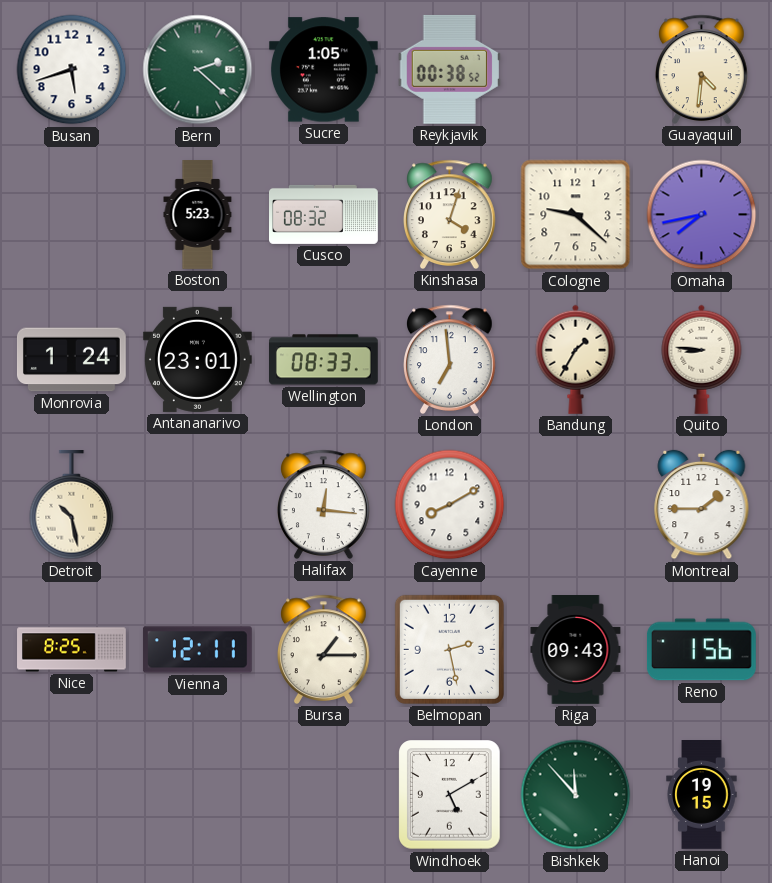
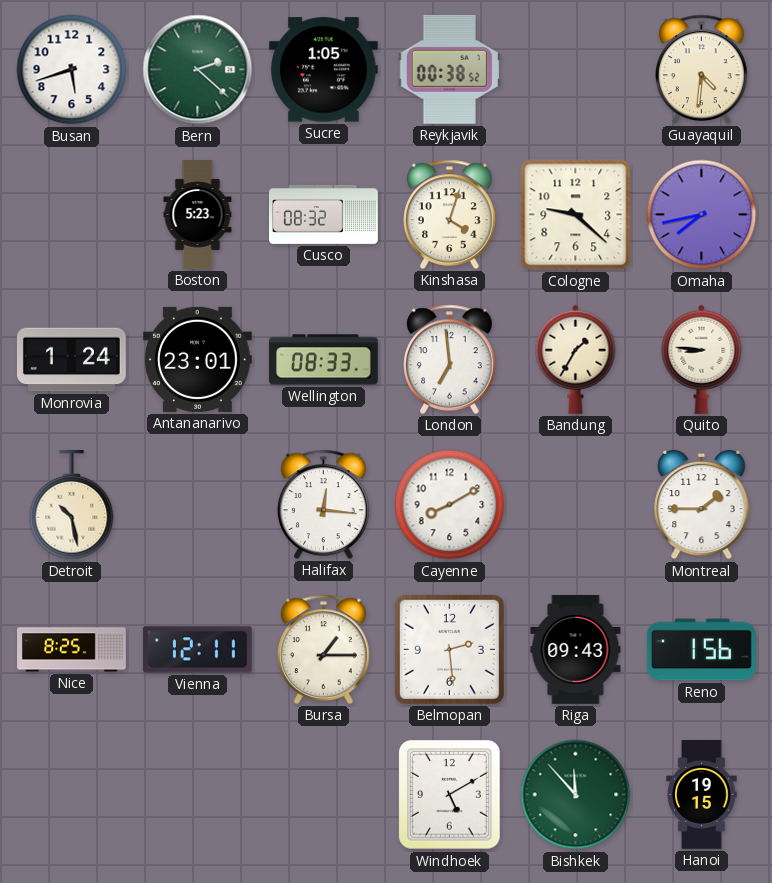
Belmopan: 2:28 -> 2:29 (449, 649)
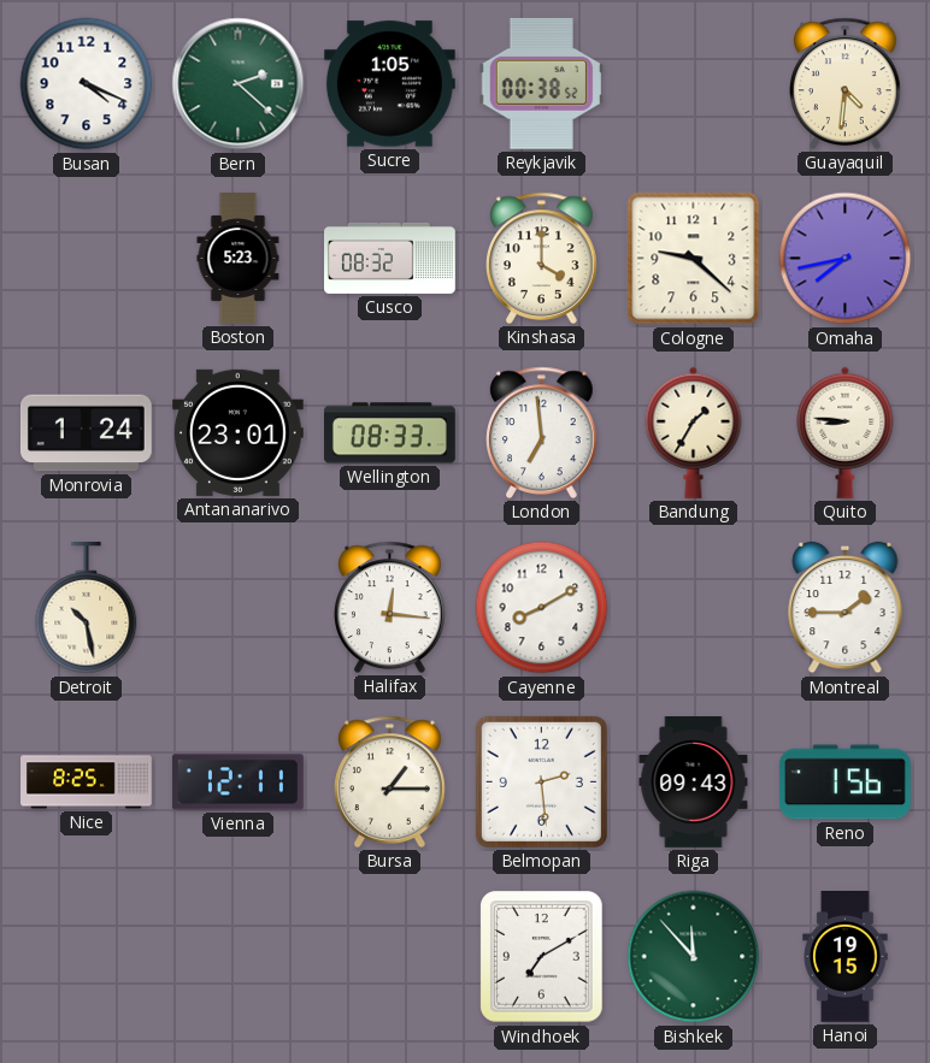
Busan: 5:42 -> 4:19 (87, 84)
Kinshasa: 4:03 -> 4:00 (542, 258)
Windhoek: 5:10 -> 7:10 (542, 957)
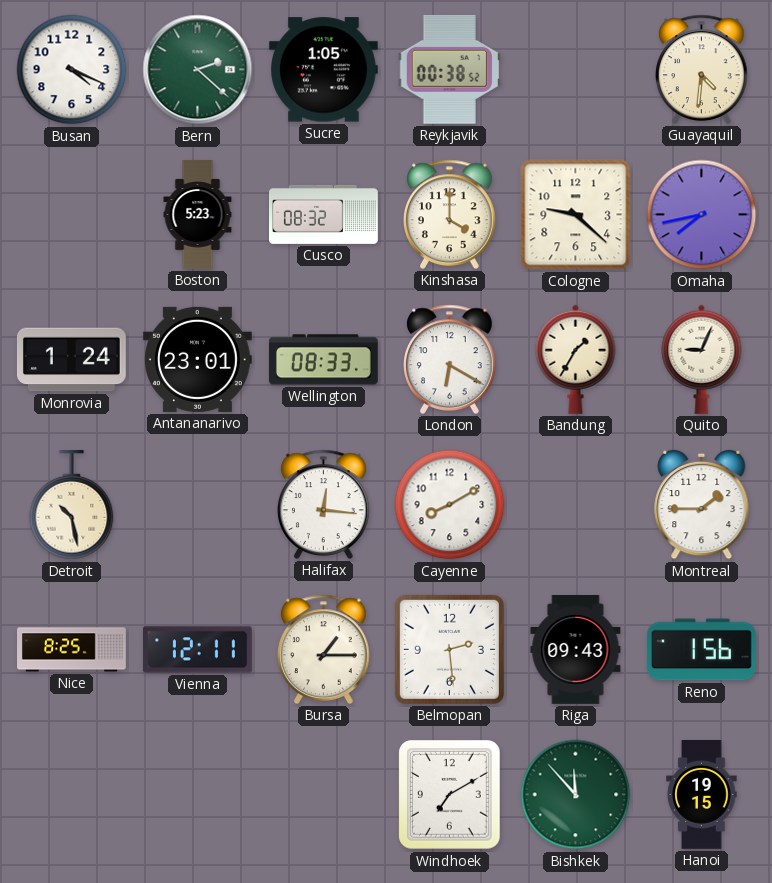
London: 6:59 -> 6:20 (450, 359)
Quito: 8:46 -> 9:04 (702, 359)
